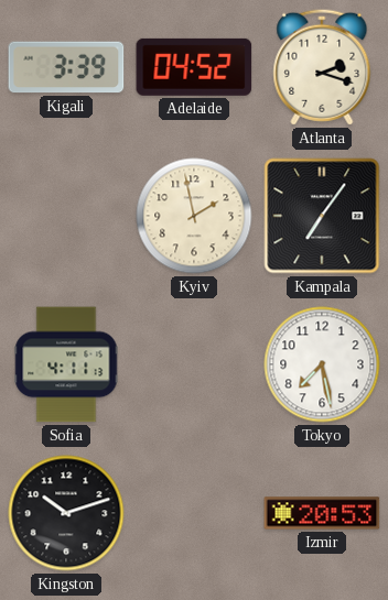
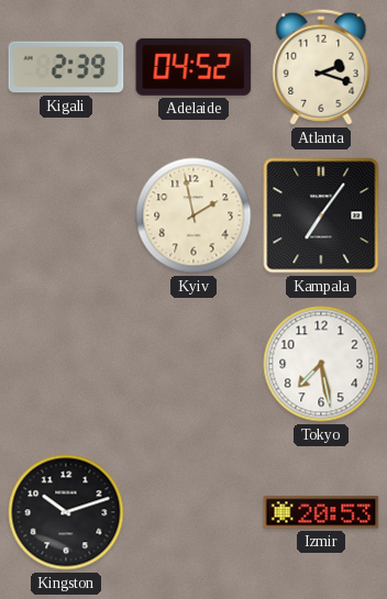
Kigali: 3:39 -> 2:39 (66, 67)
Sofia: 4:11 -> none (66, 364)
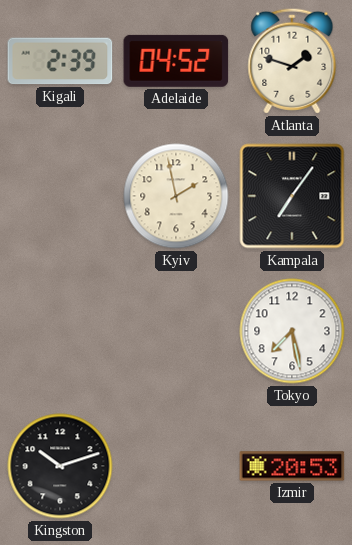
Atlanta: 2:18 -> 1:48 (292, 61)
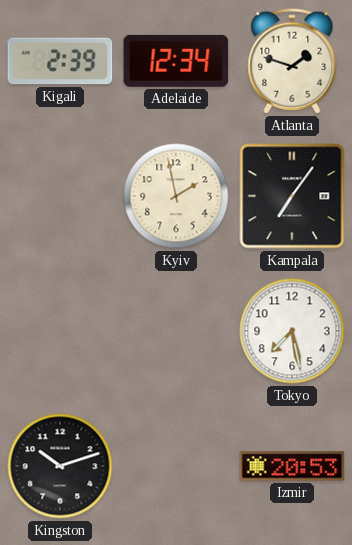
Adelaide: 04:52 -> 12:34 (176, 61)
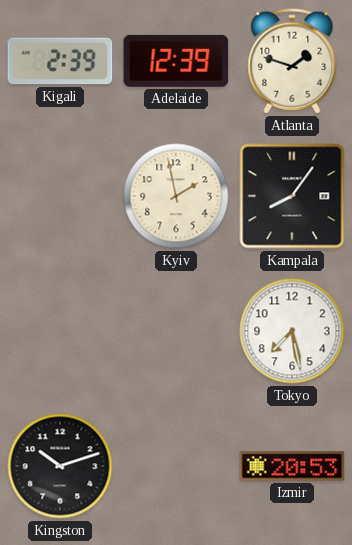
Adelaide: 12:34 -> 12:39 (176, 61)
Kampala: 7:06 -> 8:06 (292, 196)
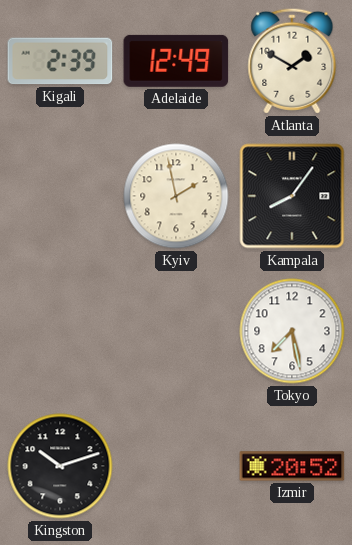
Adelaide: 12:39 -> 12:49 (176, 61)
Atlanta: 1:48 -> 1:50 (292, 61)
Izmir: 20:53 -> 20:52 (292, 466)
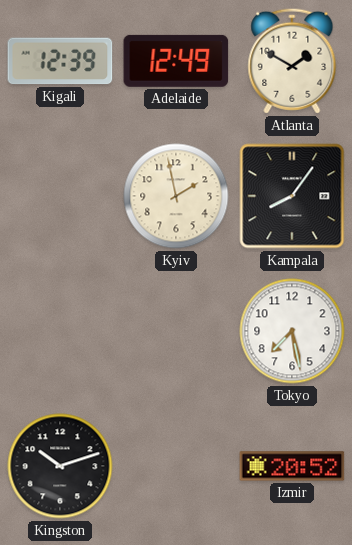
Kigali: 2:39 -> 12:39 (60, 61)
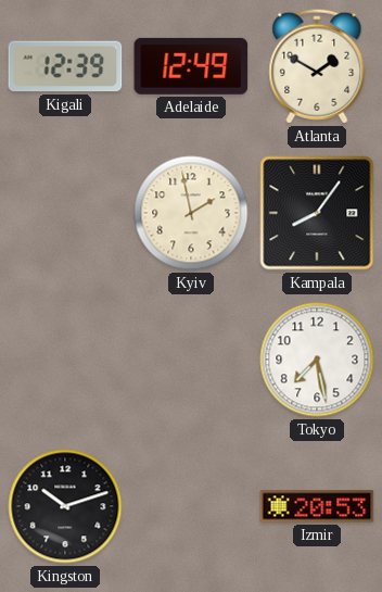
Izmir: 20:52 -> 20:53 (317, 506)
